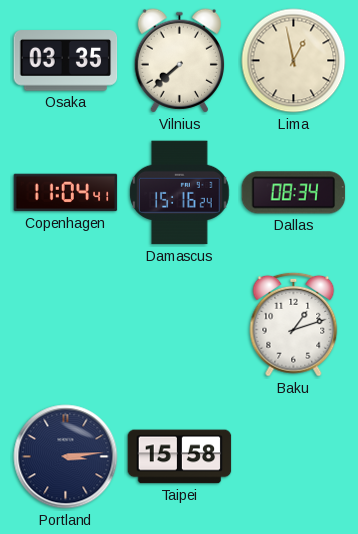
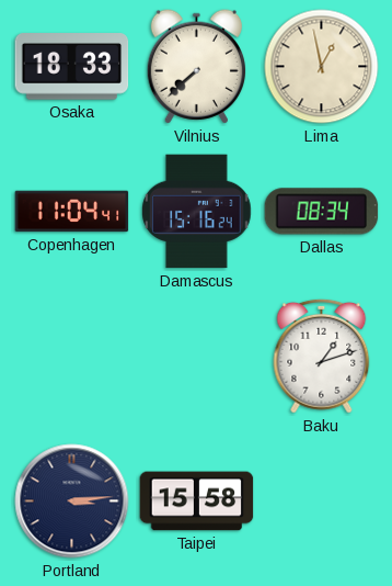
Osaka: 03:35 -> 18:33 (72, 67)
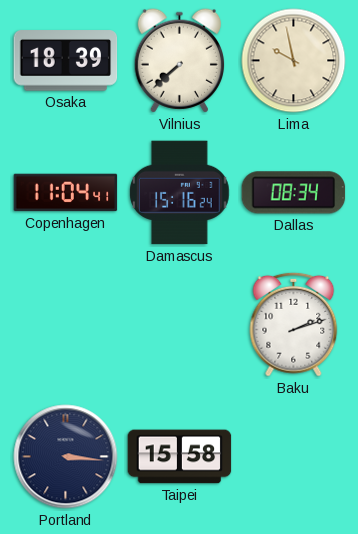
Osaka: 18:33 -> 18:39 (66, 61)
Lima: 12:58 -> 9:58 (294, 61)
Baku: 1:12 -> 2:12 (294, 324)
Portland: 3:14 -> 3:16 (66, 457)
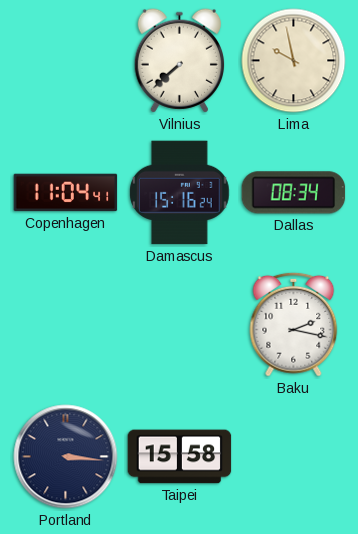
Osaka: 18:39 -> none (66, 61)
Baku: 2:12 -> 2:17 (294, 324)
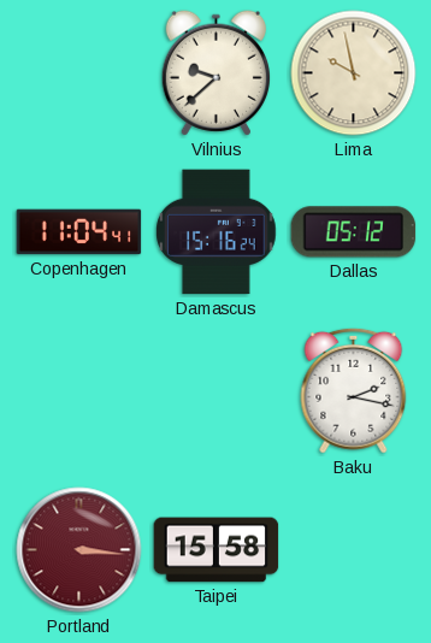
Vilnius: 7:38 -> 9:38 (215, 73)
Dallas: 08:34 -> 05:12 (354, 232)
Portland dial: navy -> burgundy (79, 550)
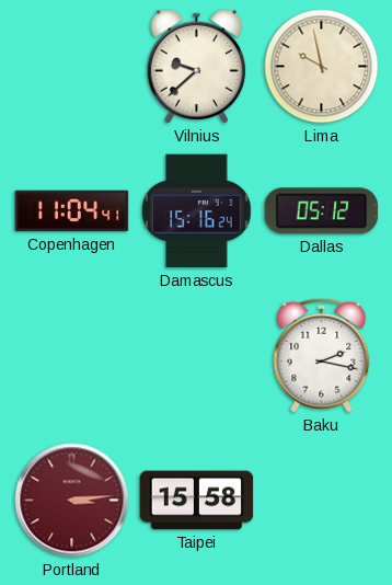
Portland: 3:16 -> 3:14 (72, 501)
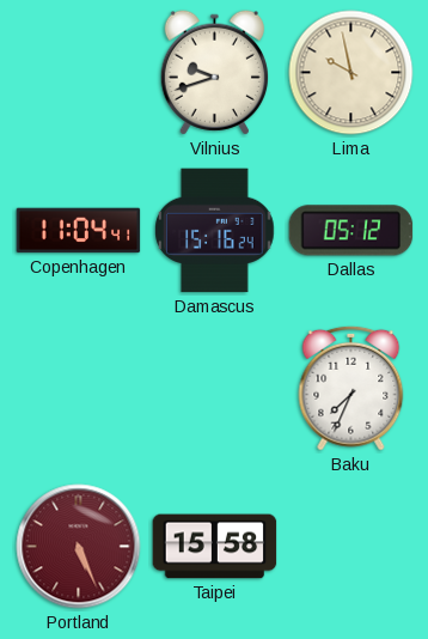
Vilnius: 9:38 -> 9:42 (214, 73)
Baku: 2:17 -> 7:34 (351, 388)
Portland: 3:14 -> 5:26 (79, 547)
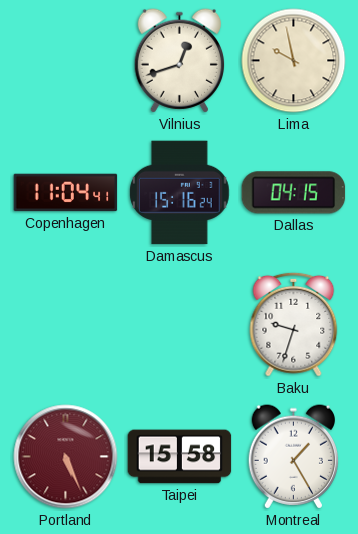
Vilnius: 9:42 -> 12:42 (179, 61)
Dallas: 05:12 -> 04:15 (294, 193)
Baku: 7:34 -> 9:33 (294, 324)
Montreal: none -> 1:25 (293, 457)
